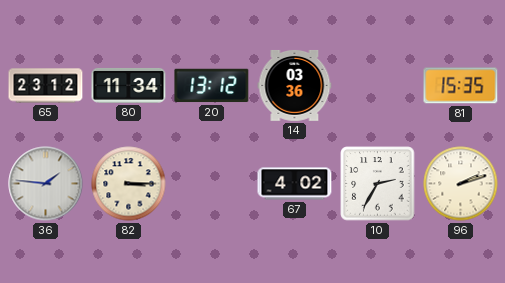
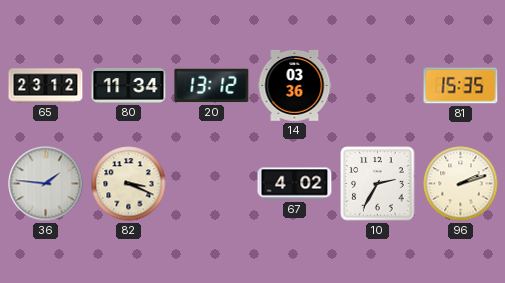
82: 3:15 -> 3:19 (129, 184)
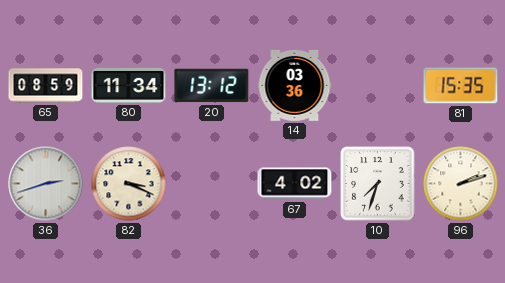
65: 23:12 -> 08:59 (46, 86)
36: 1:46 -> 2:42 (46, 184)
10: 2:35 -> 7:33 (378, 184)
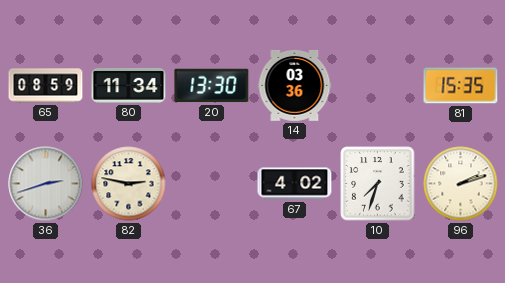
20: 13:12 -> 13:30 (212, 86)
82: 3:19 -> 2:47 (129, 184)
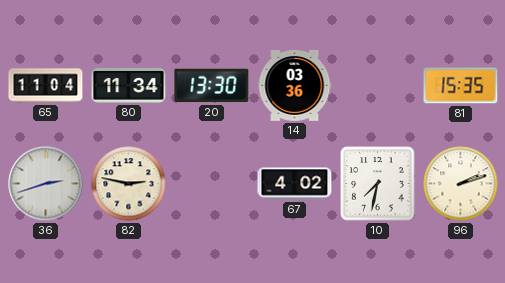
65: 08:59 -> 11:04 (46, 86)
10: 7:33 -> 7:32 (378, 184)
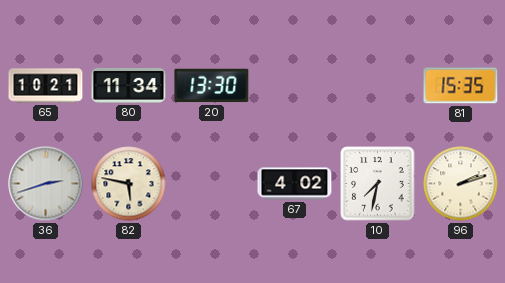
65: 11:04 -> 10:21 (46, 86)
14: 03:36 -> none (295, 85)
82: 2:47 -> 5:47 (129, 184)
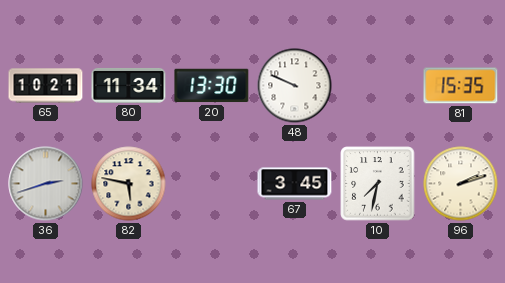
48: none -> 9:49 (295, 86)
67: 4:02 -> 3:45 (295, 184)
